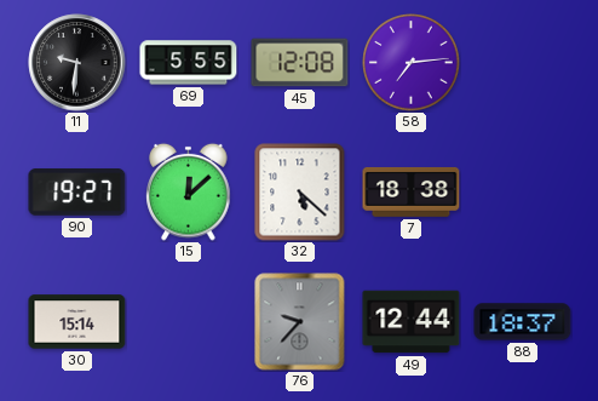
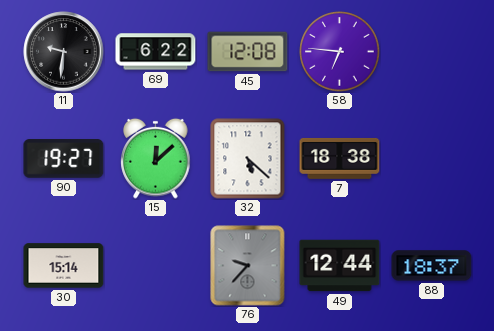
69: 5:55 -> 6:22 (156, 52)
58: 7:14 -> 6:46 (340, 52)
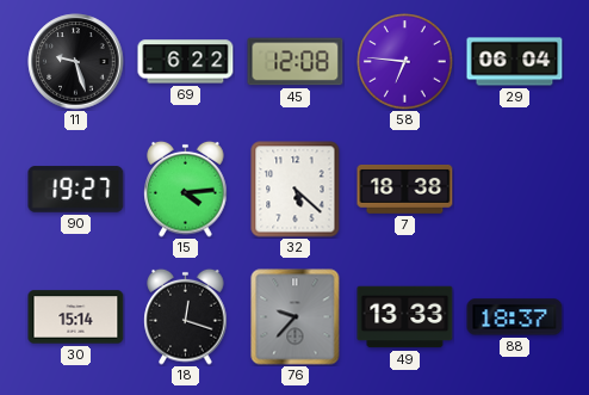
11: 9:31 -> 9:27 (76, 62)
29: none -> 06:04 (515, 62)
15: 12:08 -> 4:14 (186, 189)
18: none -> 12:18 (186, 316)
49: 12:44 -> 13:33 (405, 317)
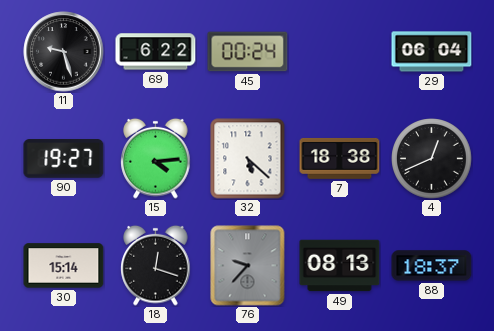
45: 12:08 -> 00:24 (248, 52)
58: 6:46 -> none (405, 62)
4: none -> 12:41 (432, 159)
49: 13:33 -> 08:13 (340, 266)
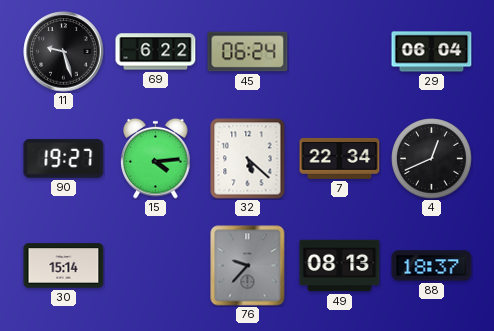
45: 00:24 -> 06:24 (248, 52)
7: 18:38 -> 22:34 (340, 158)
18: 12:18 -> none (156, 265)
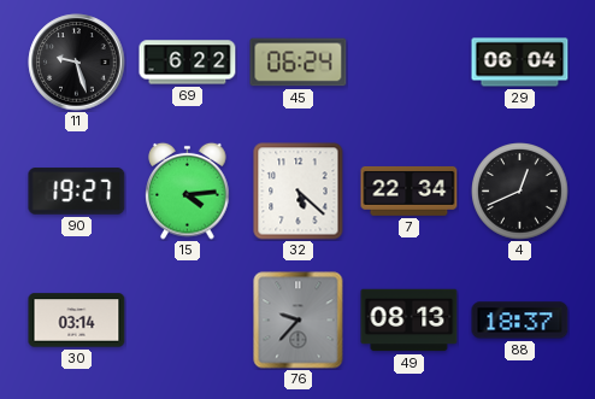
30: 15:14 -> 03:14 (77, 321)
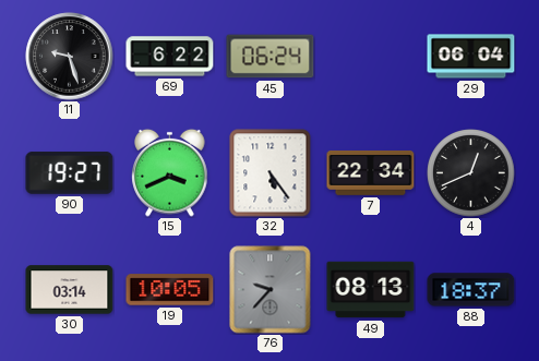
15: 4:14 -> 3:41 (170, 172)
32: 5:22 -> 5:24 (271, 173)
19: none -> 10:05 (170, 290)
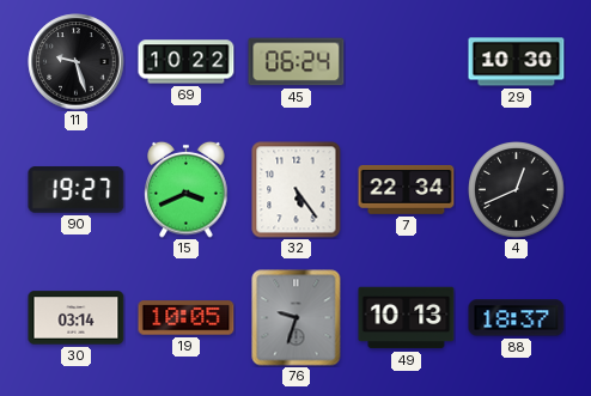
69: 6:22 -> 10:22 (187, 62)
29: 06:04 -> 10:30 (517, 62)
76: 9:37 -> 9:33 (297, 318)
49: 08:13 -> 10:13 (407, 318)
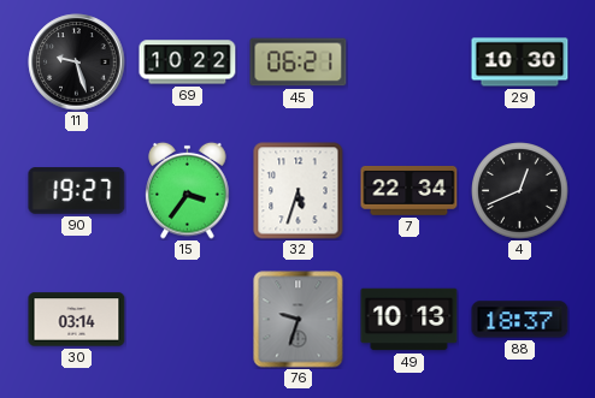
45: 06:24 -> 06:21 (299, 63)
15: 3:41 -> 3:36 (188, 190)
32: 5:24 -> 5:33 (299, 191)
19: 10:05 -> none (187, 318)
